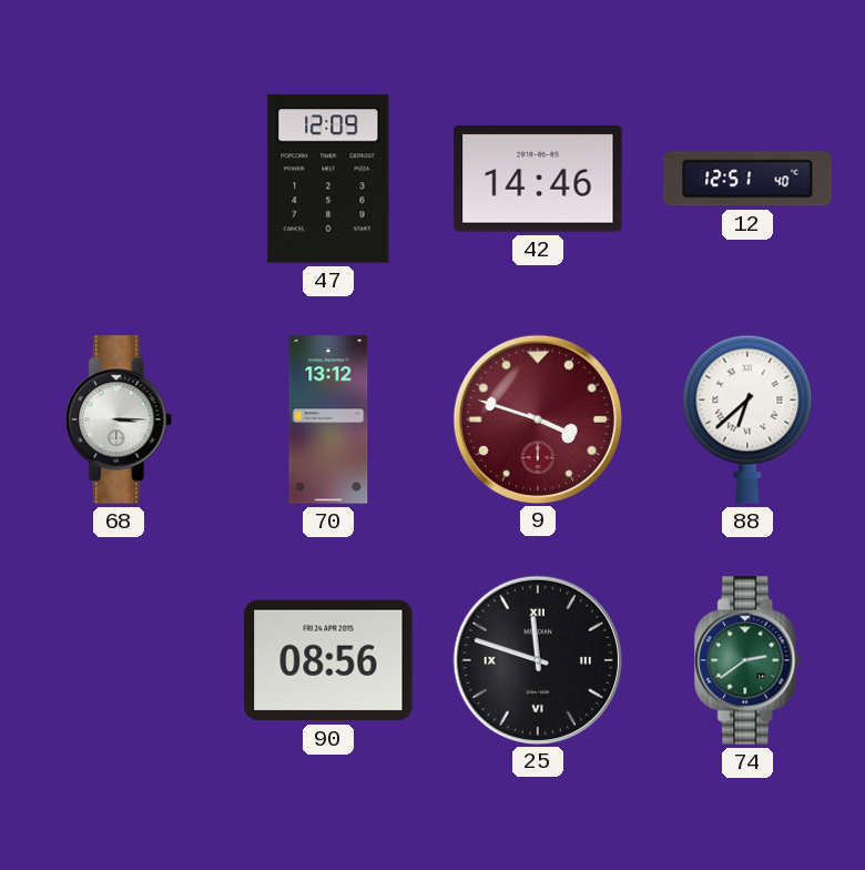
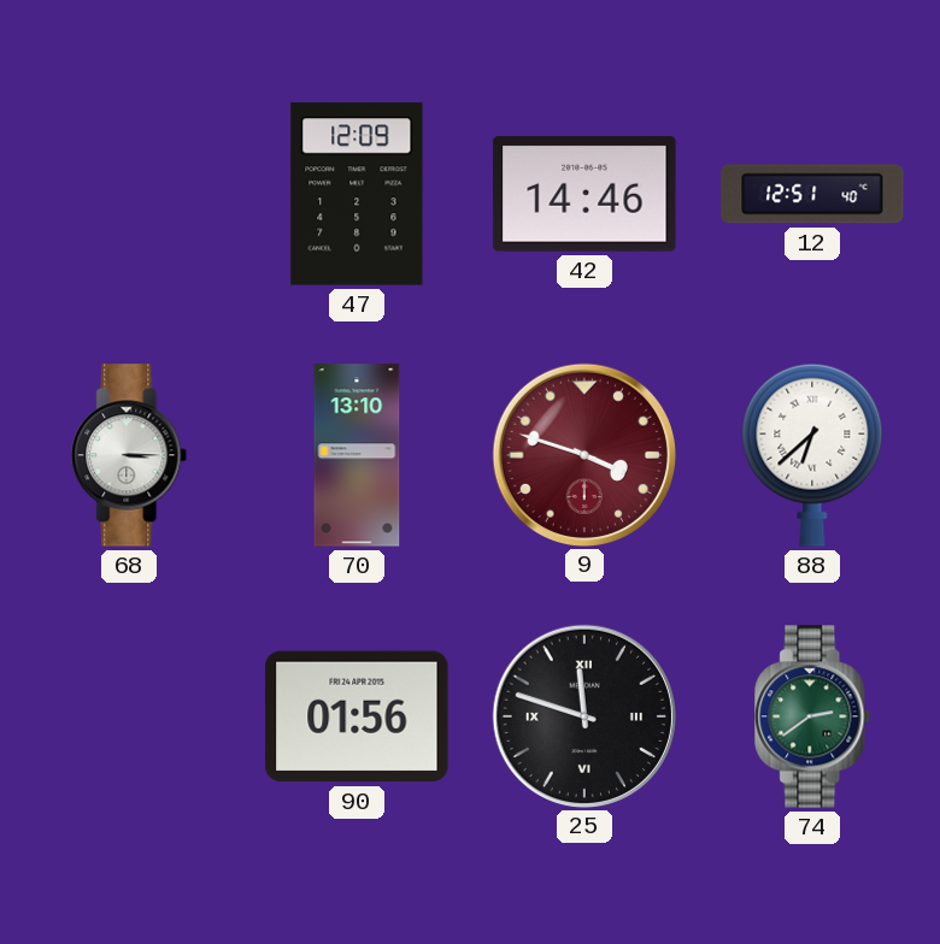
70: 13:12 -> 13:10 (357, 455)
90: 08:56 -> 01:56 (357, 716)
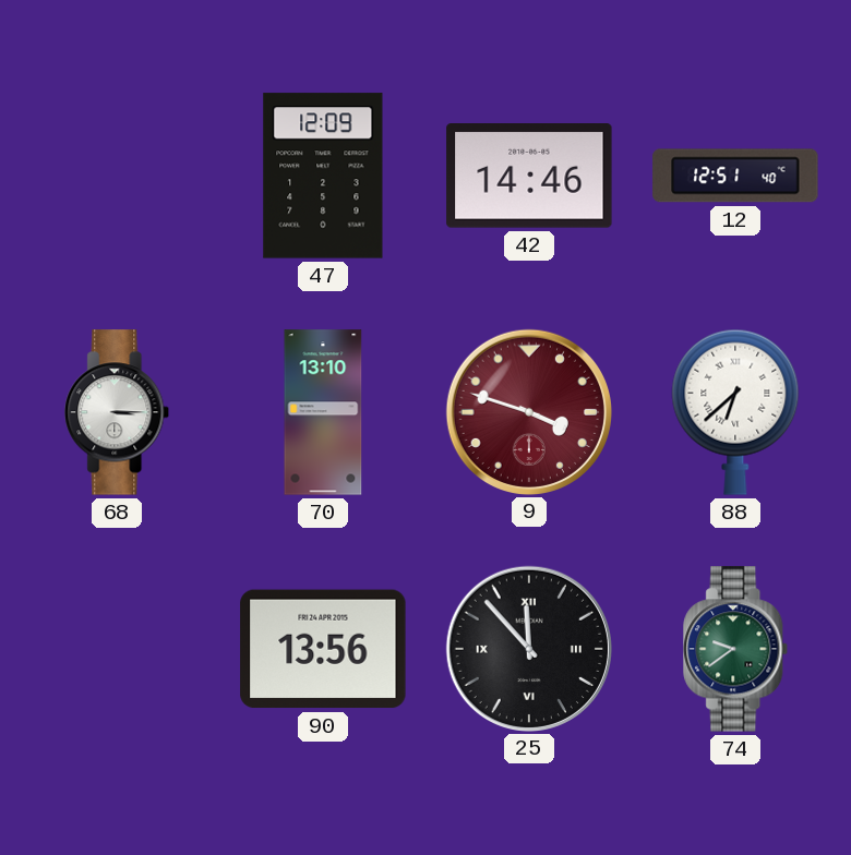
90: 01:56 -> 13:56 (323, 649)
25: 11:48 -> 11:53 (528, 648)
74: 2:39 -> 9:39 (736, 649)
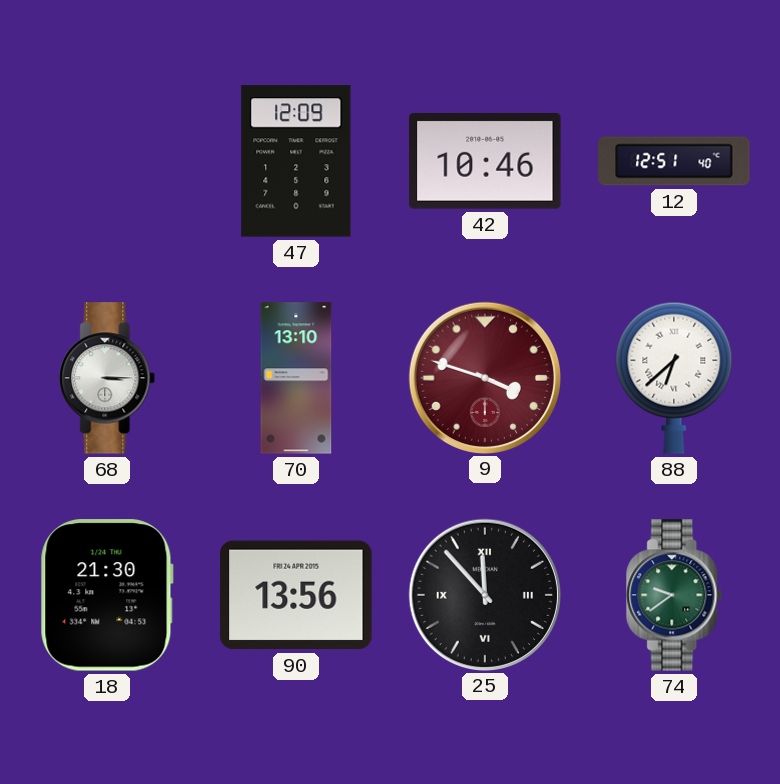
42: 14:46 -> 10:46 (485, 162)
18: none -> 21:30 (107, 595)
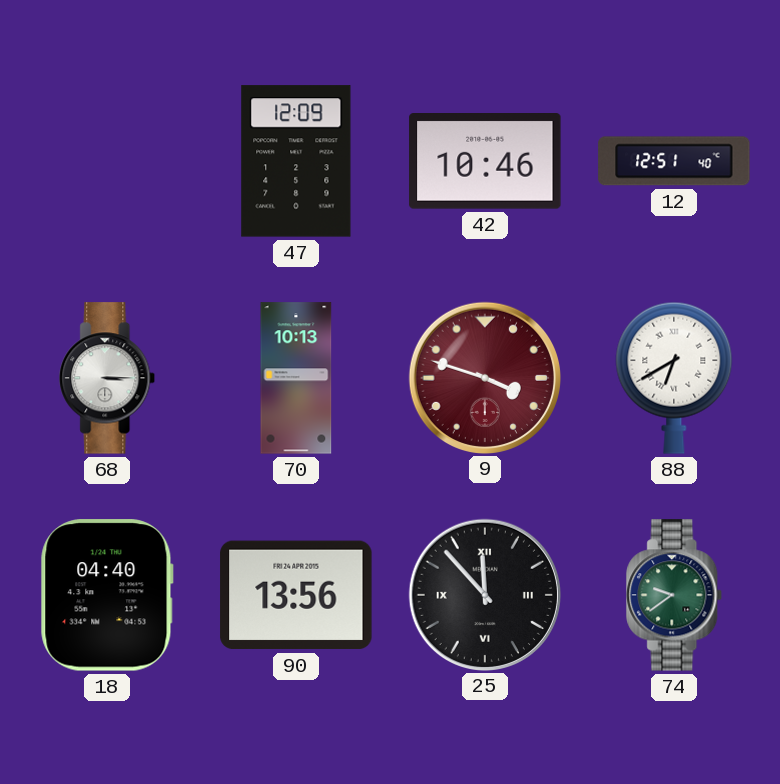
70: 13:10 -> 10:13 (296, 378)
88: 6:38 -> 6:40 (674, 378)
18: 21:30 -> 04:40 (107, 595)
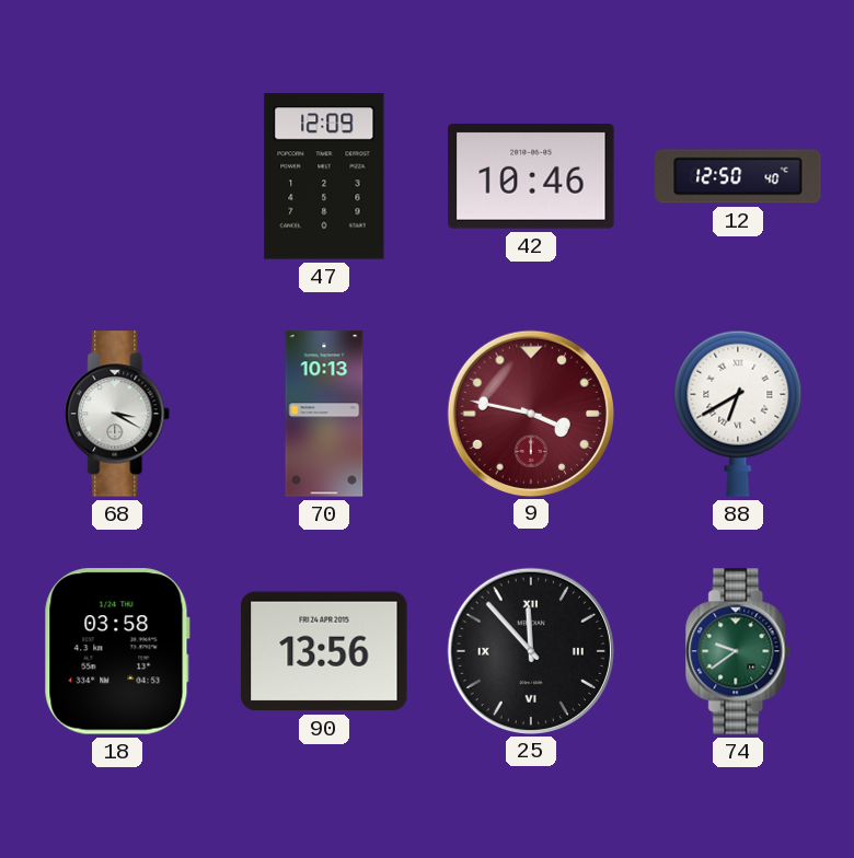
12: 12:51 -> 12:50 (738, 176)
68: 3:15 -> 3:20 (118, 414)
9: 3:48 -> 3:47 (530, 413)
18: 04:40 -> 03:58 (117, 651)
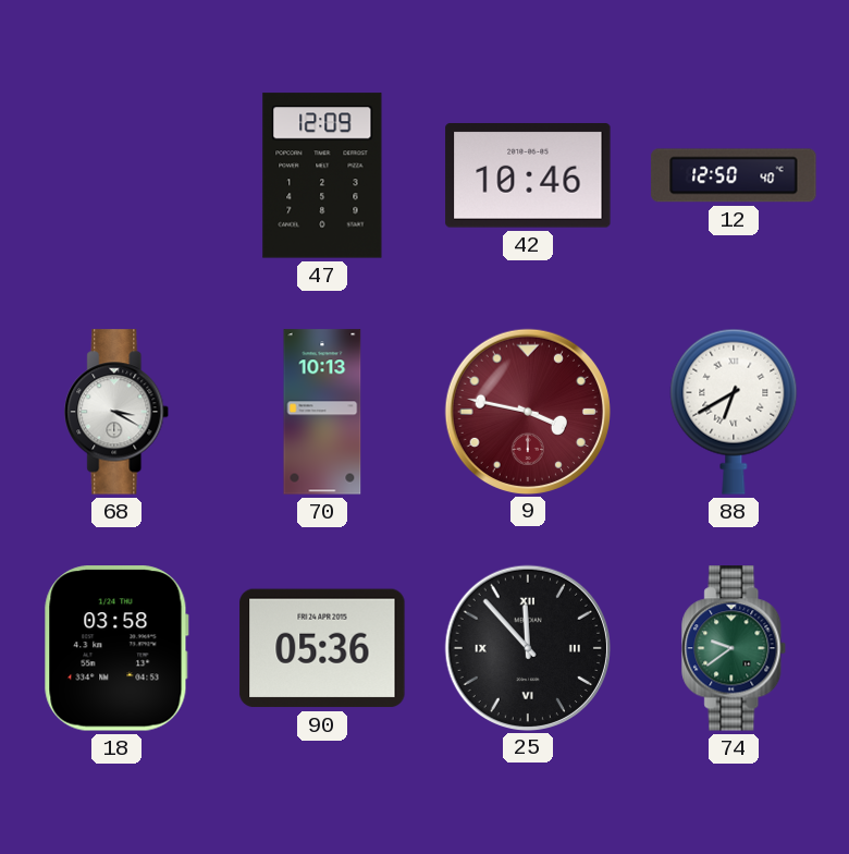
90: 13:56 -> 05:36 (322, 648)
